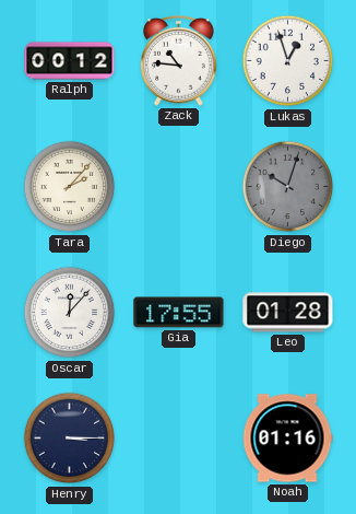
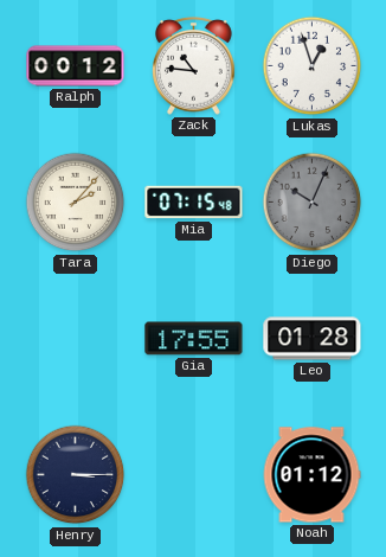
Mia: none -> 07:15 (194, 203)
Diego: 10:03 -> 10:04 (313, 203)
Oscar: 12:07 -> none (70, 313)
Noah: 01:16 -> 01:12 (311, 475)
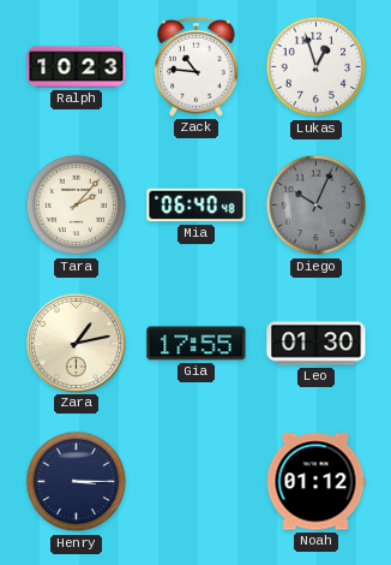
Ralph: 00:12 -> 10:23 (77, 67)
Mia: 07:15 -> 06:40 (197, 206)
Zara: none -> 1:13 (76, 343)
Leo: 01:28 -> 01:30 (317, 344)
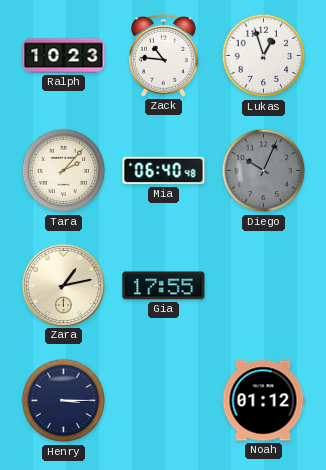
Leo: 01:30 -> none (317, 344)
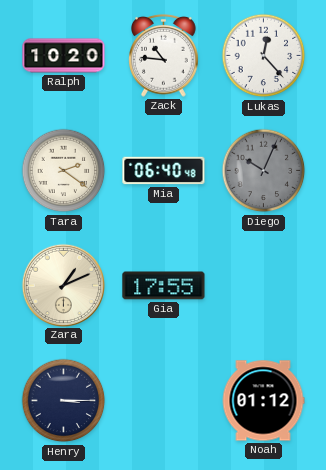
Ralph: 10:23 -> 10:20 (64, 56)
Lukas: 12:57 -> 12:23 (264, 56)
Tara: 2:07 -> 2:21 (64, 171)
Zara: 1:13 -> 1:11 (63, 285)
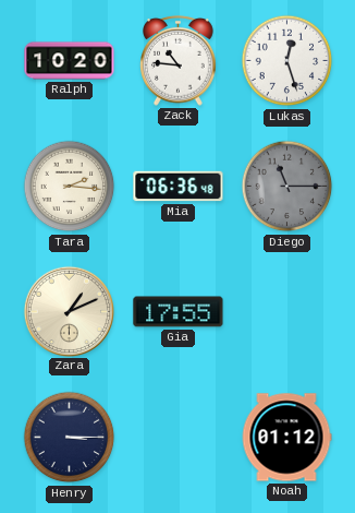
Lukas: 12:23 -> 12:27 (287, 61)
Tara: 2:21 -> 2:16 (70, 187)
Mia: 06:40 -> 06:36 (179, 187)
Diego: 10:04 -> 11:15 (287, 187)
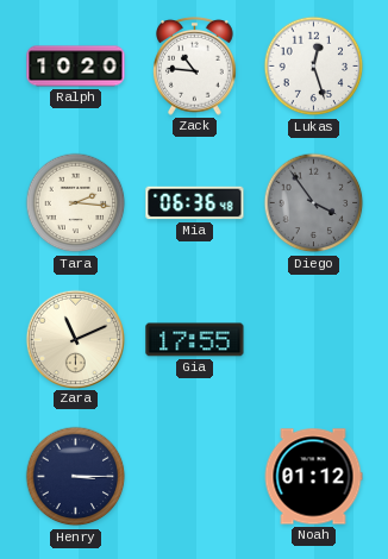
Diego: 11:15 -> 3:54 (314, 203)
Zara: 1:11 -> 11:11 (75, 339)
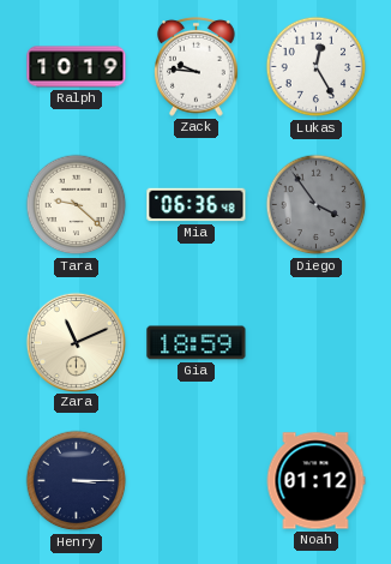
Ralph: 10:20 -> 10:19 (77, 67)
Zack: 10:46 -> 9:46 (197, 66)
Lukas: 12:27 -> 12:25 (317, 67)
Tara: 2:16 -> 9:22 (77, 205)
Gia: 17:55 -> 18:59 (197, 343)
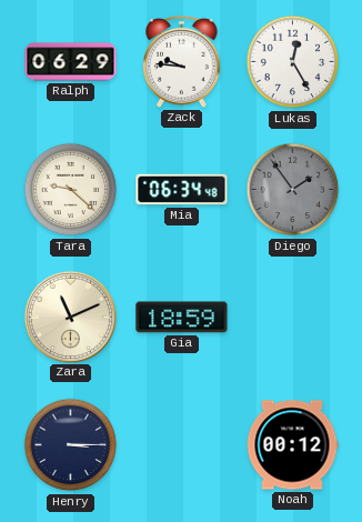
Ralph: 10:19 -> 06:29 (71, 62)
Mia: 06:36 -> 06:34 (182, 190)
Diego: 3:54 -> 1:54 (293, 190)
Noah: 01:12 -> 00:12 (292, 445)
